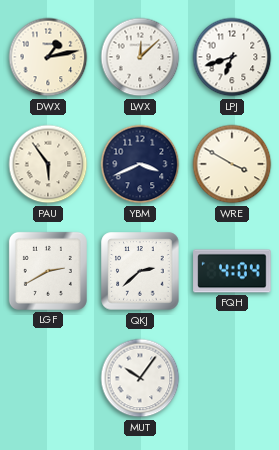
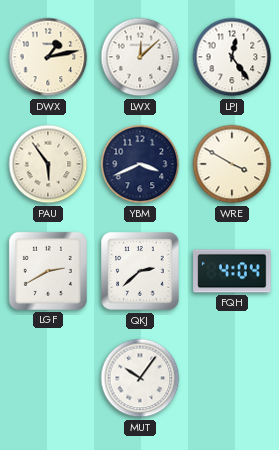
LPJ: 6:42 -> 12:24 (232, 57)
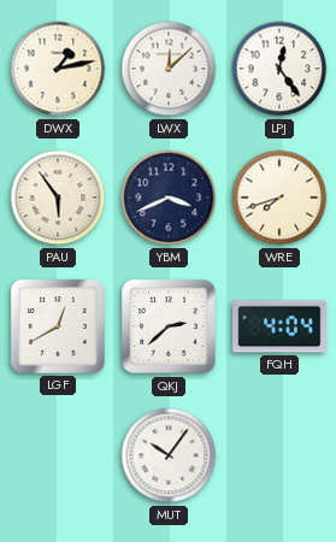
WRE: 3:50 -> 7:42 (279, 198)
LGF: 2:40 -> 12:40 (58, 326)
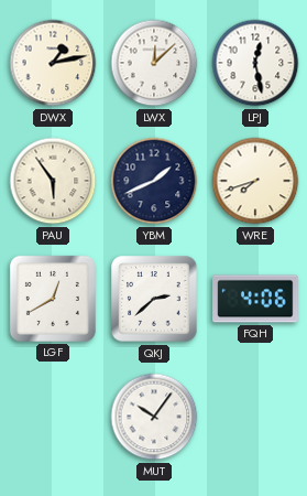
LPJ: 12:24 -> 12:28 (255, 63)
YBM: 3:41 -> 1:41 (154, 181)
FQH: 4:04 -> 4:06 (255, 299)
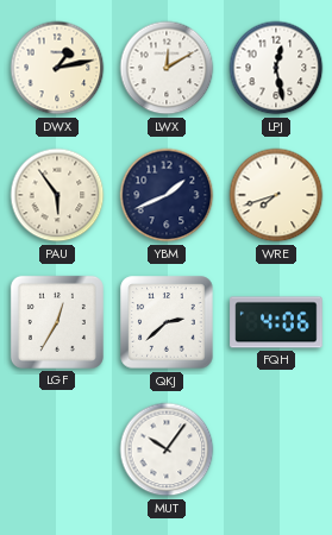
LWX: 12:08 -> 12:10 (167, 68)
LGF: 12:40 -> 12:35 (57, 322)
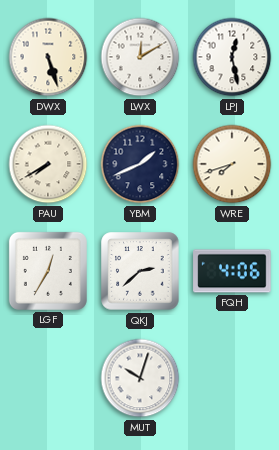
DWX: 1:13 -> 5:27 (48, 57)
PAU: 5:54 -> 7:40 (48, 164)
MUT: 10:06 -> 10:03 (140, 378)
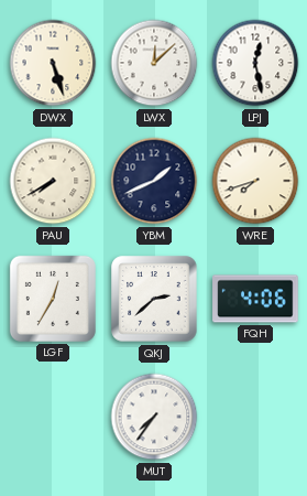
LWX: 12:10 -> 12:08 (154, 63)
MUT: 10:03 -> 7:36 (154, 417)
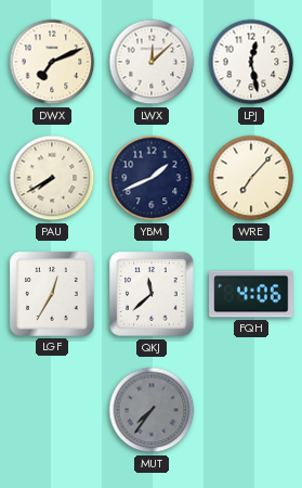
DWX: 5:27 -> 7:11 (52, 62)
WRE: 7:42 -> 7:07 (251, 178)
QKJ: 2:38 -> 11:38 (152, 294)
MUT dial: white -> grey (152, 410)
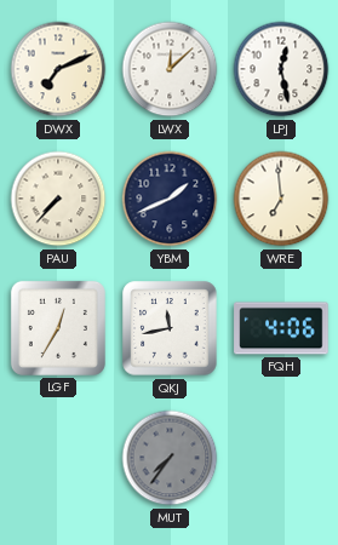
PAU: 7:40 -> 7:37 (58, 199)
WRE: 7:07 -> 6:59 (281, 199)
QKJ: 11:38 -> 11:43 (170, 328)
